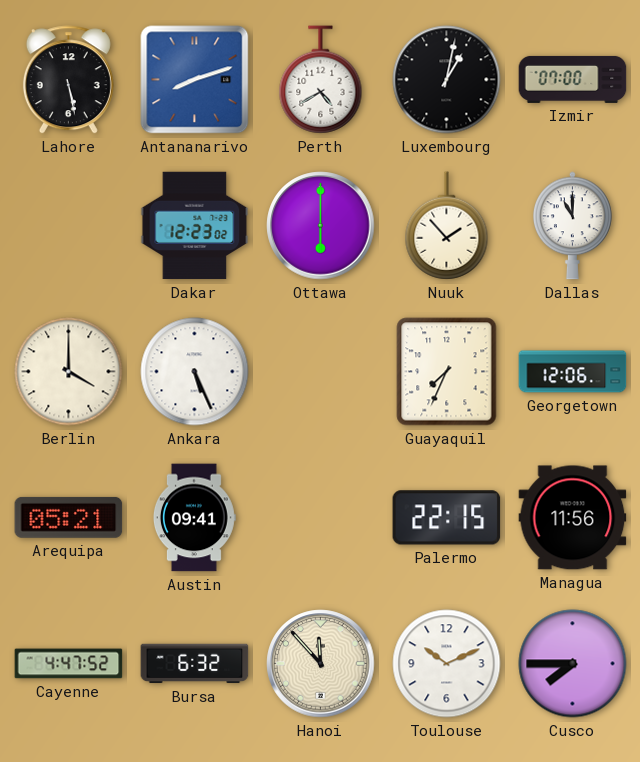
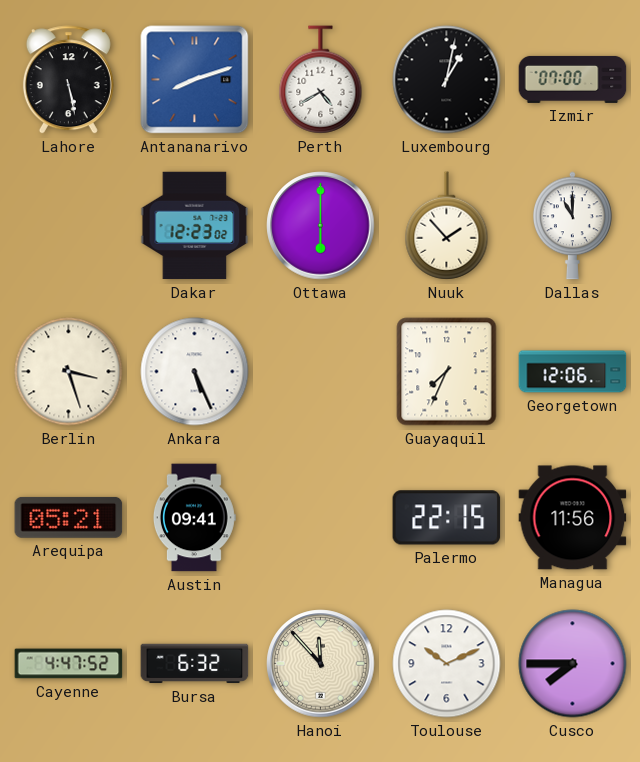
Berlin: 4:00 -> 3:27 (69, 372)
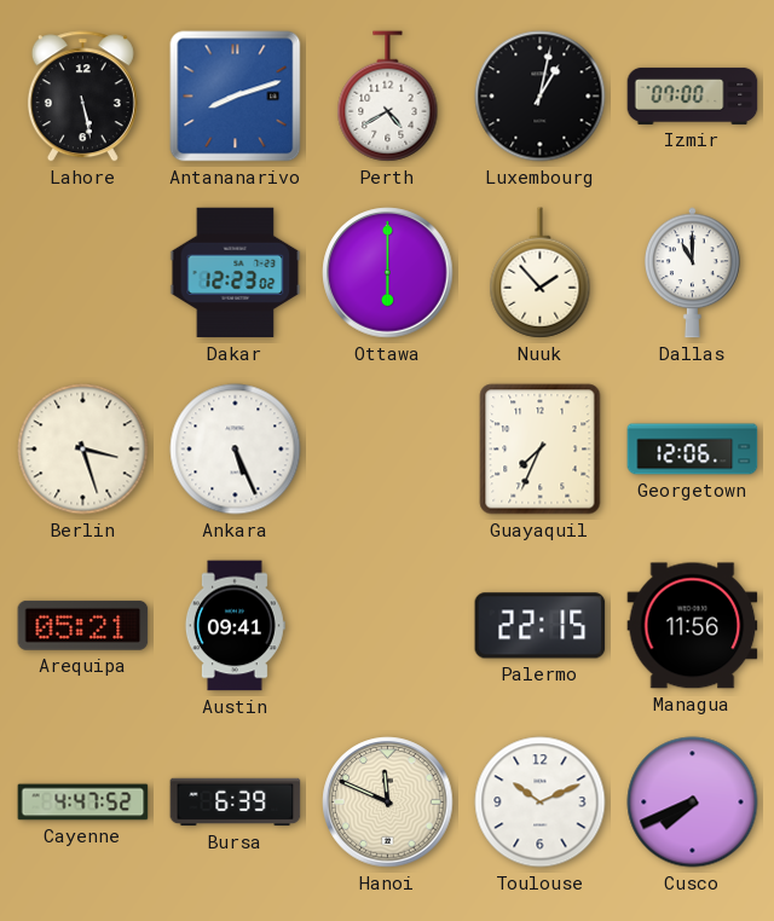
Bursa: 6:32 -> 6:39 (236, 803)
Hanoi: 11:53 -> 11:49 (388, 803)
Cusco: 7:45 -> 7:41 (693, 803)
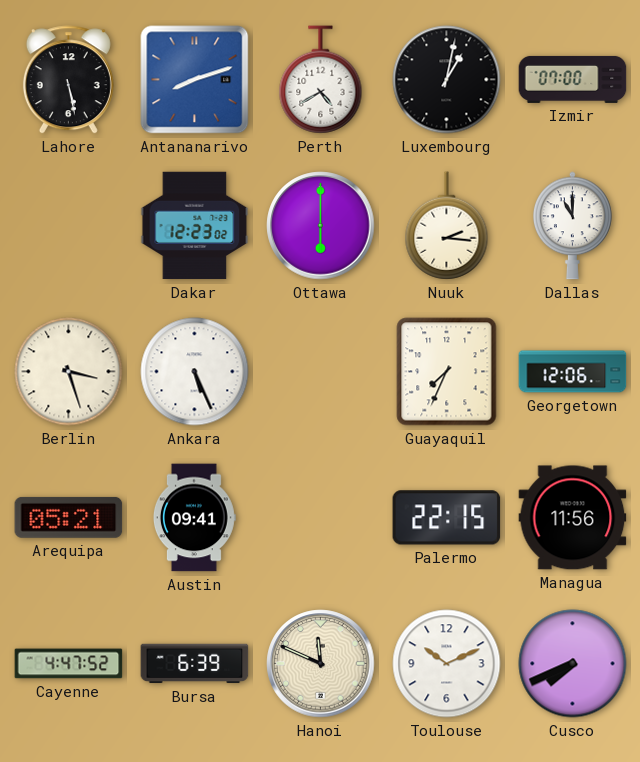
Nuuk: 1:53 -> 2:16 (447, 226)
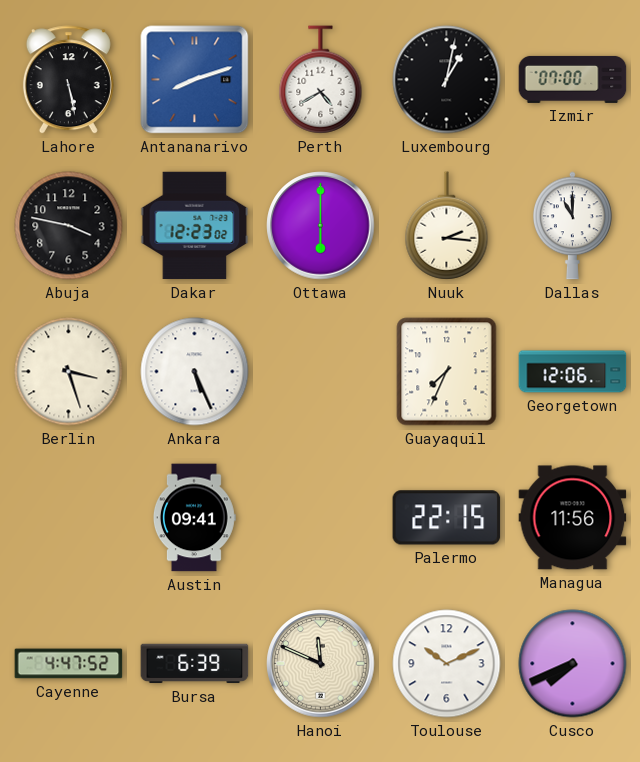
Abuja: none -> 3:47 (69, 226)
Arequipa: 05:21 -> none (69, 517)
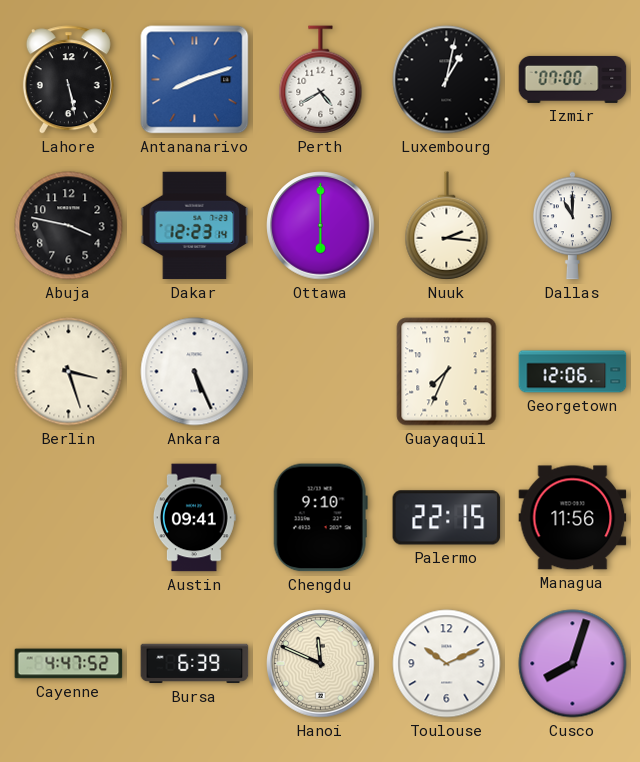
Dakar: 12:23:02 -> 12:23:14 (195, 226)
Chengdu: none -> 9:10 (320, 518)
Cusco: 7:41 -> 8:03 (573, 664)
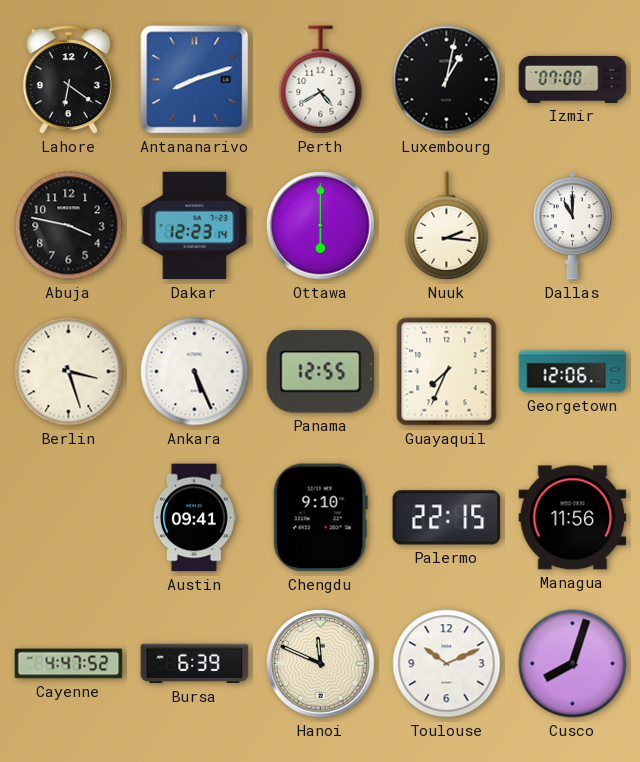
Lahore: 5:28 -> 6:21 (68, 80)
Panama: none -> 12:55 (321, 372)
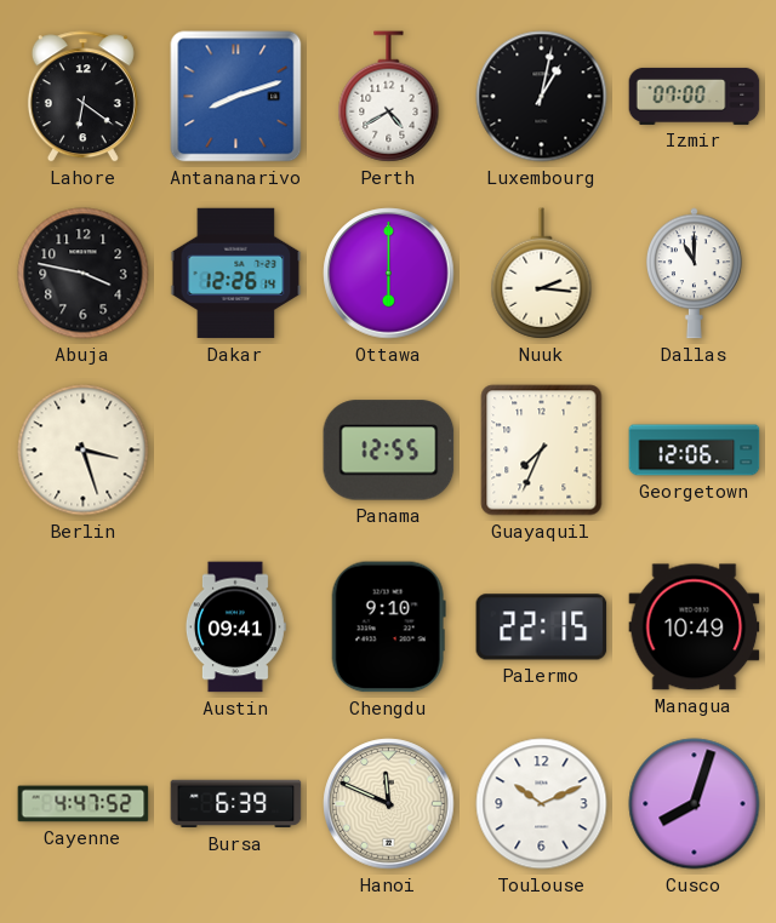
Dakar: 12:23 -> 12:26 (236, 274)
Ankara: 5:26 -> none (195, 372)
Managua: 11:56 -> 10:49 (695, 627)
